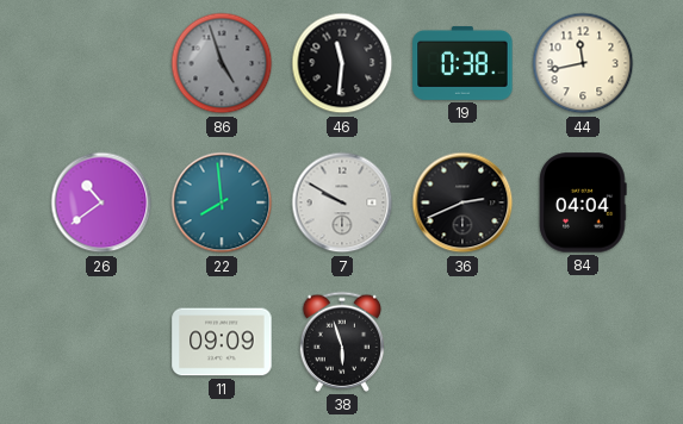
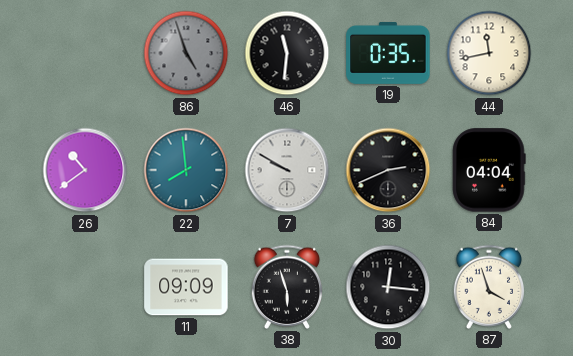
19: 0:38 -> 0:35 (388, 53)
30: none -> 12:16 (388, 287)
87: none -> 3:57 (489, 287)
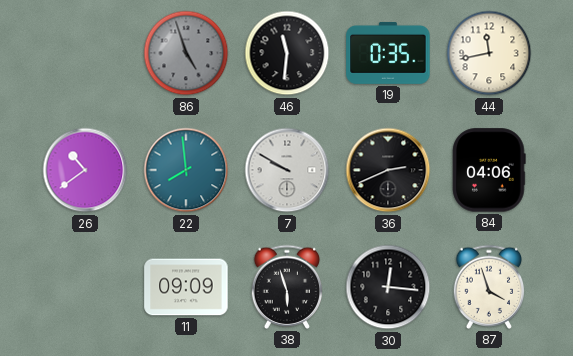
84: 04:04 -> 04:06 (489, 170)
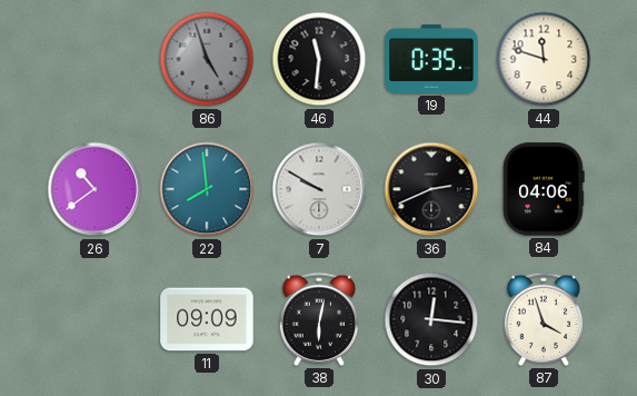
44: 11:43 -> 11:48 (544, 59)
38: 5:57 -> 6:02 (319, 319)
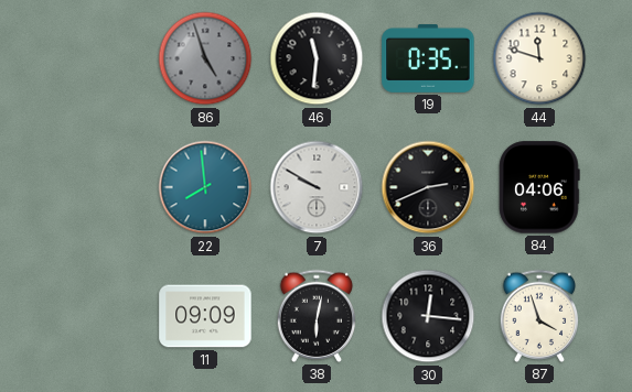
26: 10:39 -> none (94, 189)
